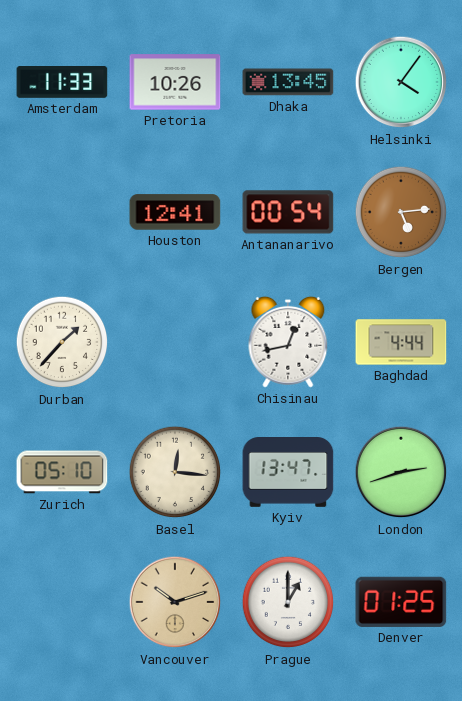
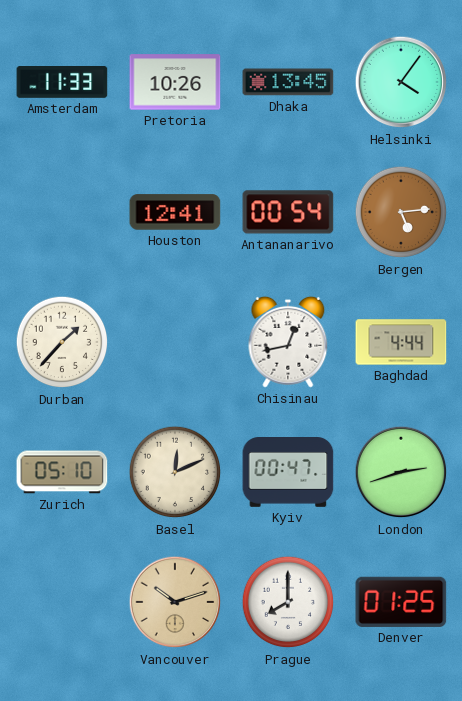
Basel: 12:16 -> 12:11 (175, 472)
Kyiv: 13:47 -> 00:47 (288, 473)
Prague: 1:00 -> 8:00 (288, 602)
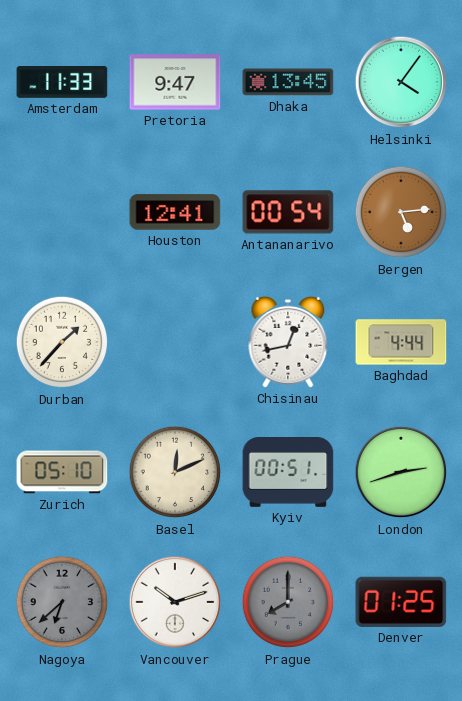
Pretoria: 10:26 -> 9:47 (175, 82)
Kyiv: 00:47 -> 00:51 (288, 473)
Nagoya: none -> 6:38 (62, 602)
Vancouver dial: champagne -> white (175, 602)
Prague dial: white -> grey (288, 602)
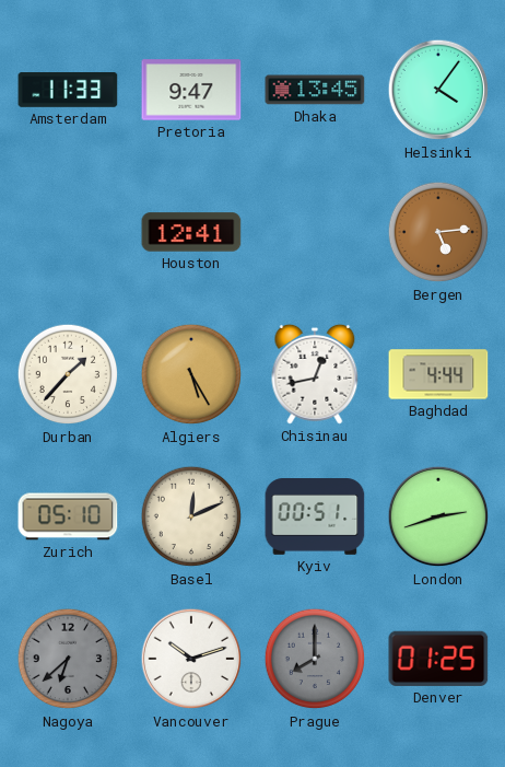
Antananarivo: 00:54 -> none (288, 212)
Algiers: none -> 5:25 (191, 374)
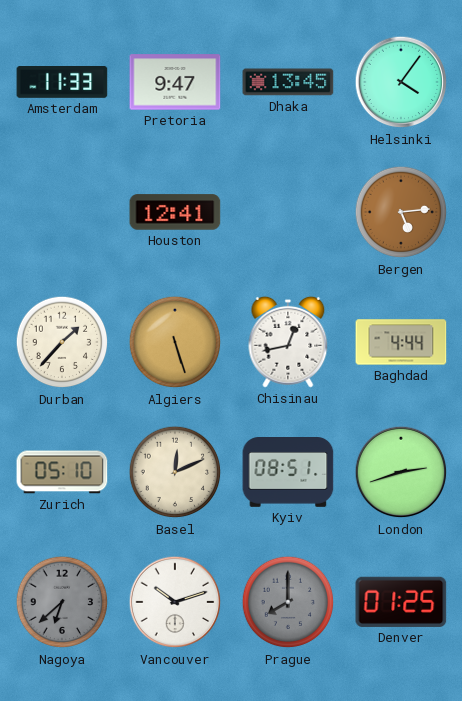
Algiers: 5:25 -> 5:27 (175, 342)
Kyiv: 00:51 -> 08:51 (288, 473)
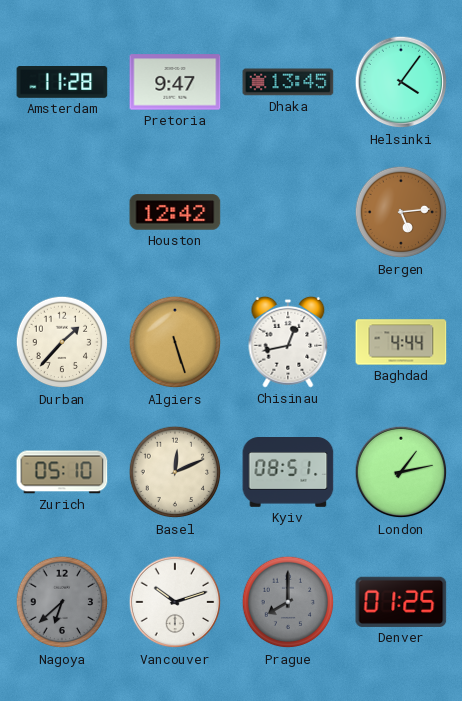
Amsterdam: 11:33 -> 11:28 (62, 83)
Houston: 12:41 -> 12:42 (175, 212)
London: 2:42 -> 1:13 (401, 472)
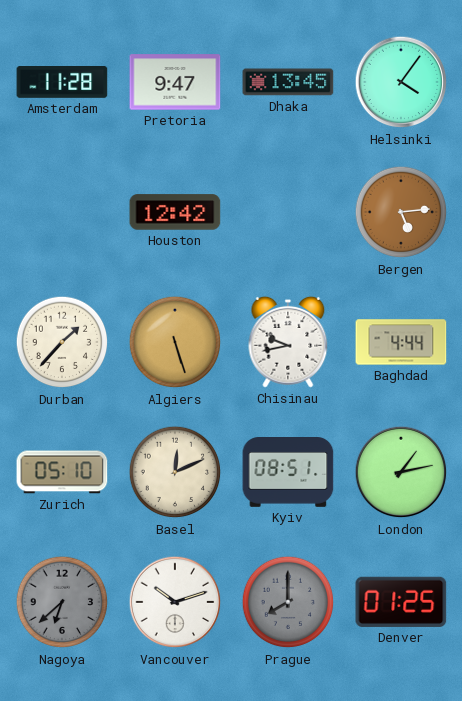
Chisinau: 12:43 -> 9:43 (288, 342)
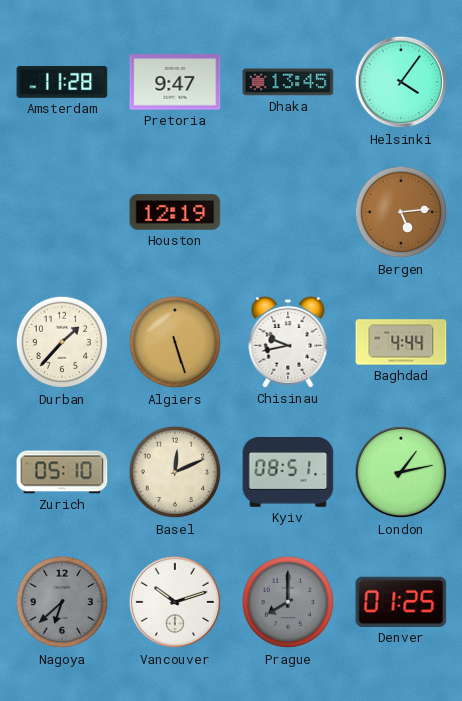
Houston: 12:42 -> 12:19 (175, 212)
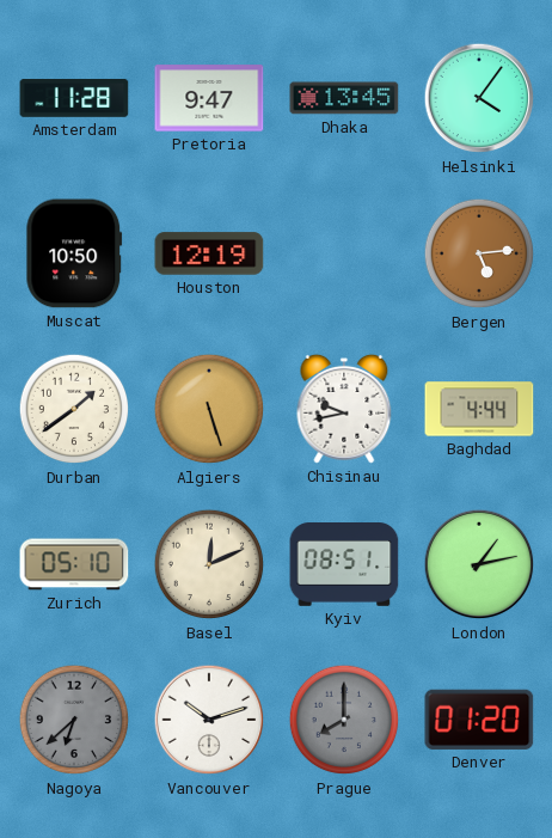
Muscat: none -> 10:50 (74, 253)
Durban: 1:37 -> 1:39 (74, 409)
Denver: 01:25 -> 01:20 (479, 720)
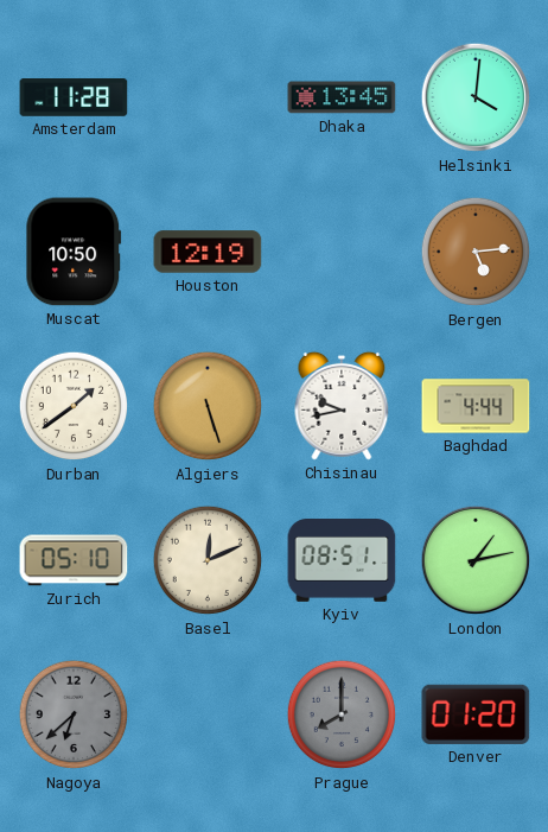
Pretoria: 9:47 -> none (209, 98)
Helsinki: 4:06 -> 4:01 (476, 97)
Vancouver: 10:12 -> none (209, 720)
